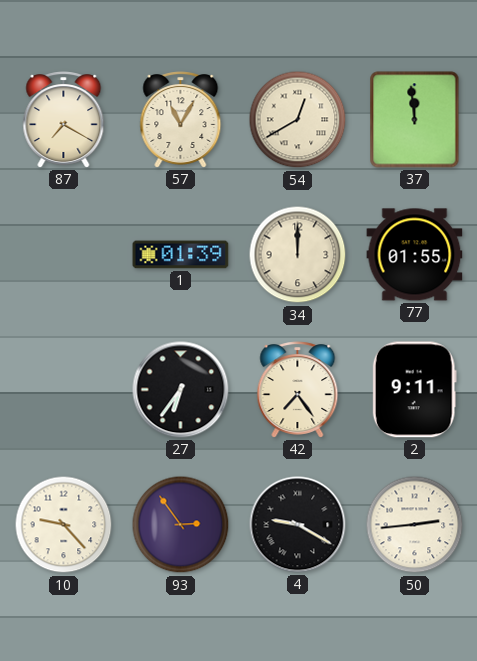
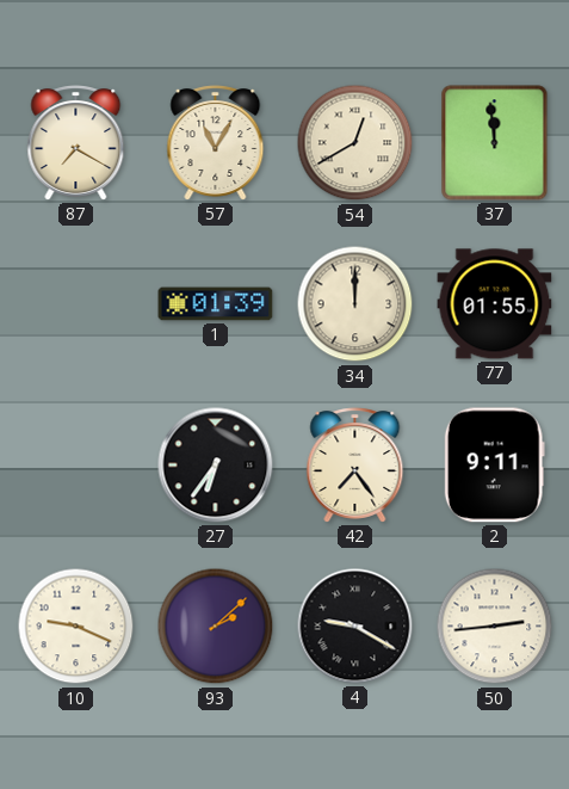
10: 9:23 -> 9:19 (76, 627)
93: 2:54 -> 2:08 (216, 627)
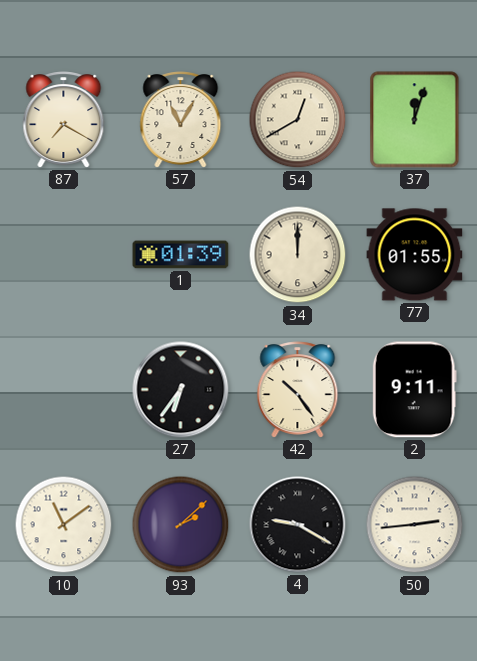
37: 11:59 -> 12:03 (415, 120)
42: 7:24 -> 10:24 (298, 390)
10: 9:19 -> 11:09 (64, 525)
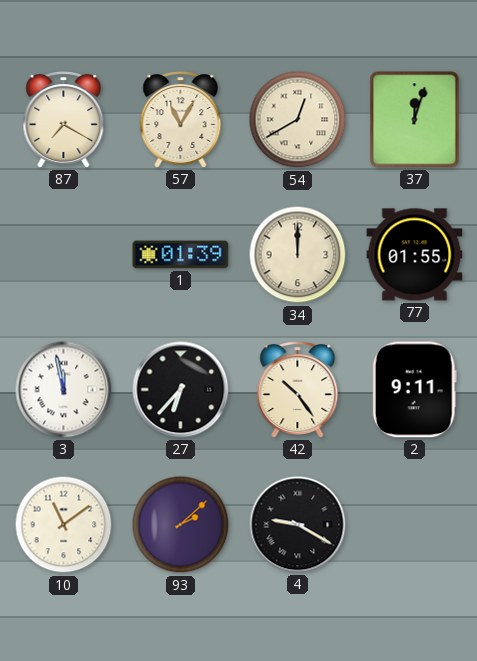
3: none -> 11:58 (64, 390)
27: 6:36 -> 6:37 (181, 390)
50: 2:44 -> none (415, 525)
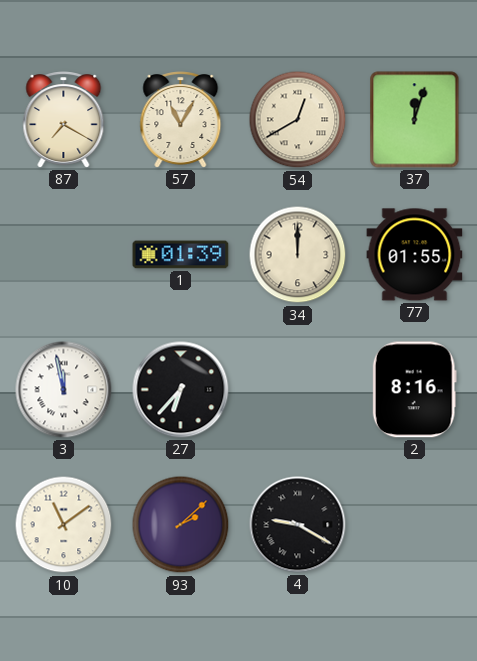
42: 10:24 -> none (298, 390)
2: 9:11 -> 8:16 (414, 390)
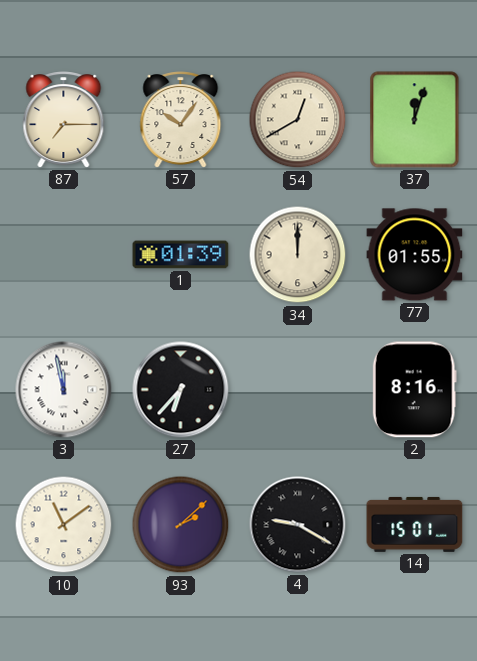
87: 7:20 -> 7:15 (64, 120)
57: 11:05 -> 10:06 (181, 120)
14: none -> 15:01 (415, 524)
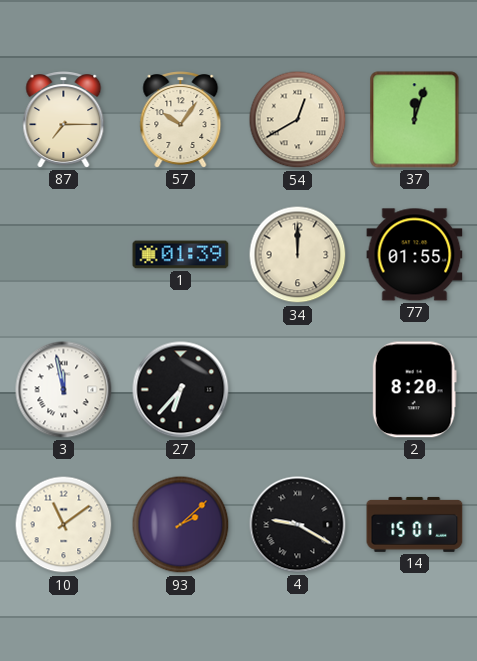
2: 8:16 -> 8:20 (414, 390)
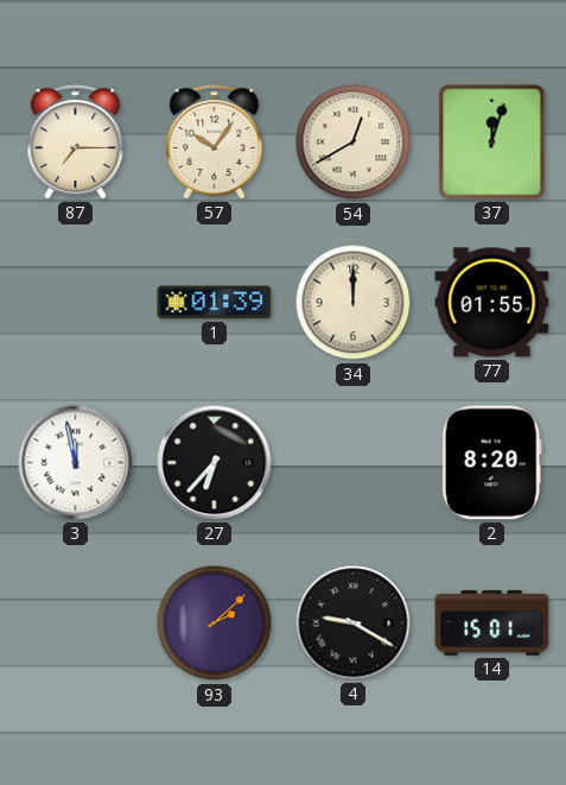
10: 11:09 -> none (64, 525)
